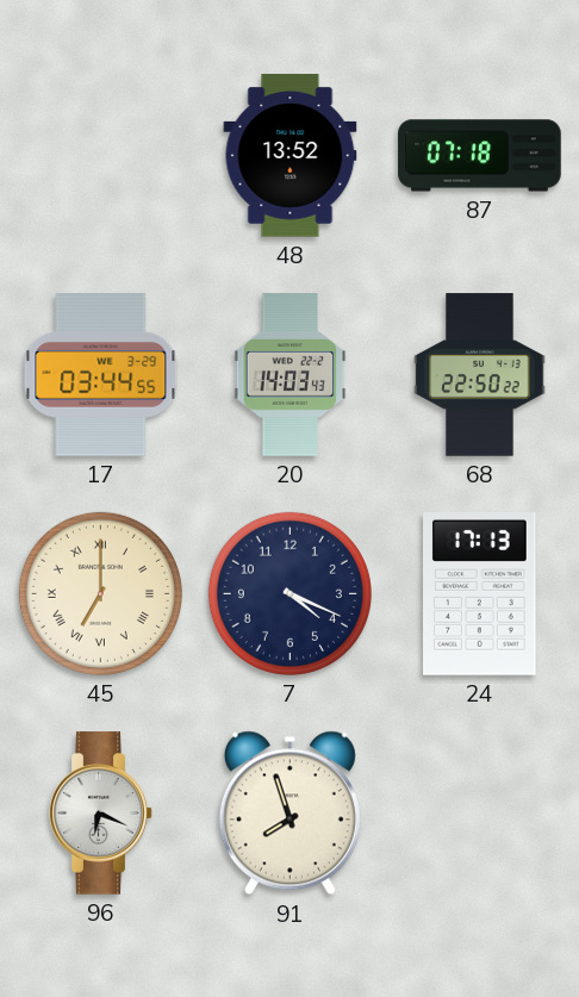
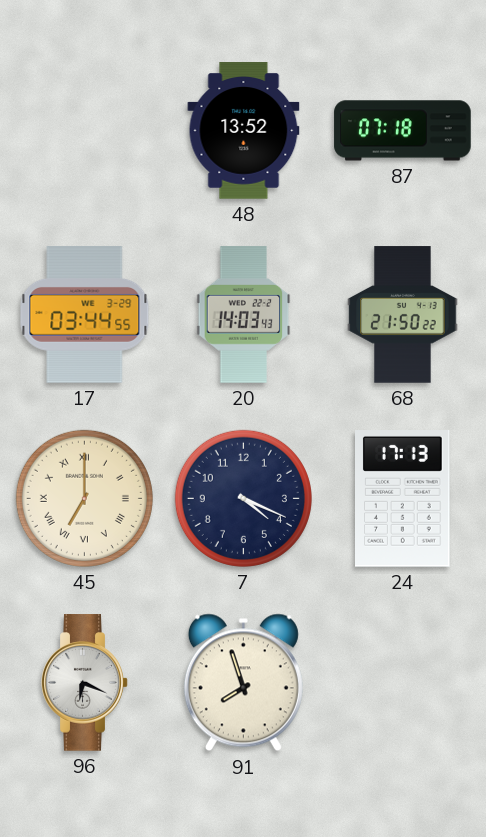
68: 22:50 -> 21:50 (403, 315)
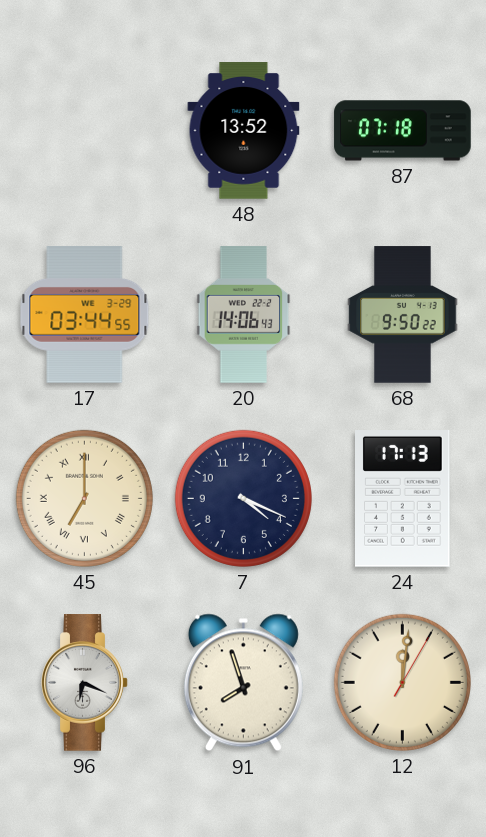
20: 14:03 -> 14:06 (244, 315)
68: 21:50 -> 9:50 (403, 315)
12: none -> 12:01 (402, 682)
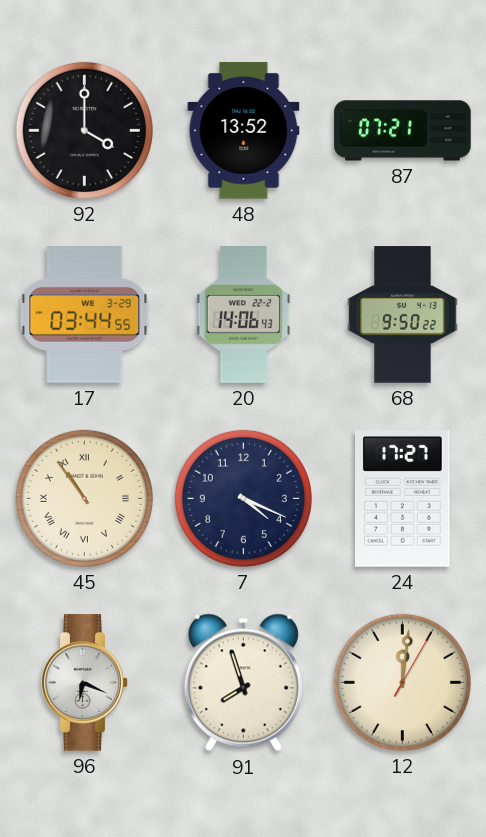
92: none -> 4:00 (84, 130)
87: 07:18 -> 07:21 (403, 131)
45: 7:00 -> 10:54 (84, 498)
24: 17:13 -> 17:27 (403, 499)
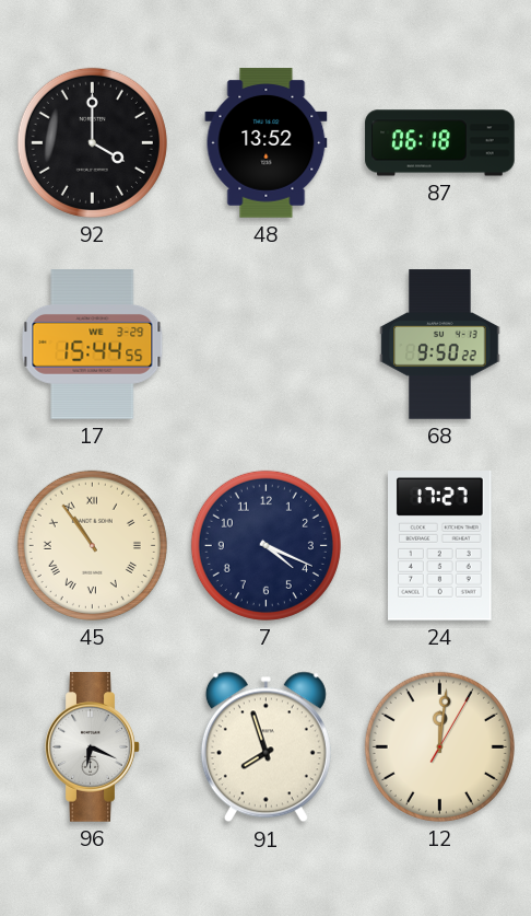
87: 07:21 -> 06:18 (440, 143)
17: 03:44 -> 15:44 (93, 345)
20: 14:06 -> none (244, 315)
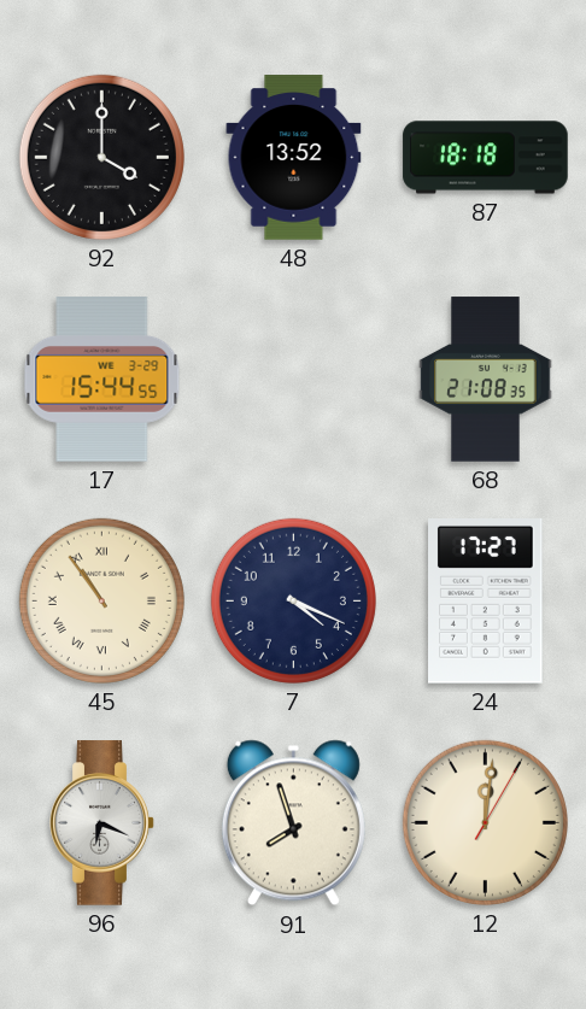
87: 06:18 -> 18:18 (486, 158)
68: 9:50 -> 21:08 (486, 380)
